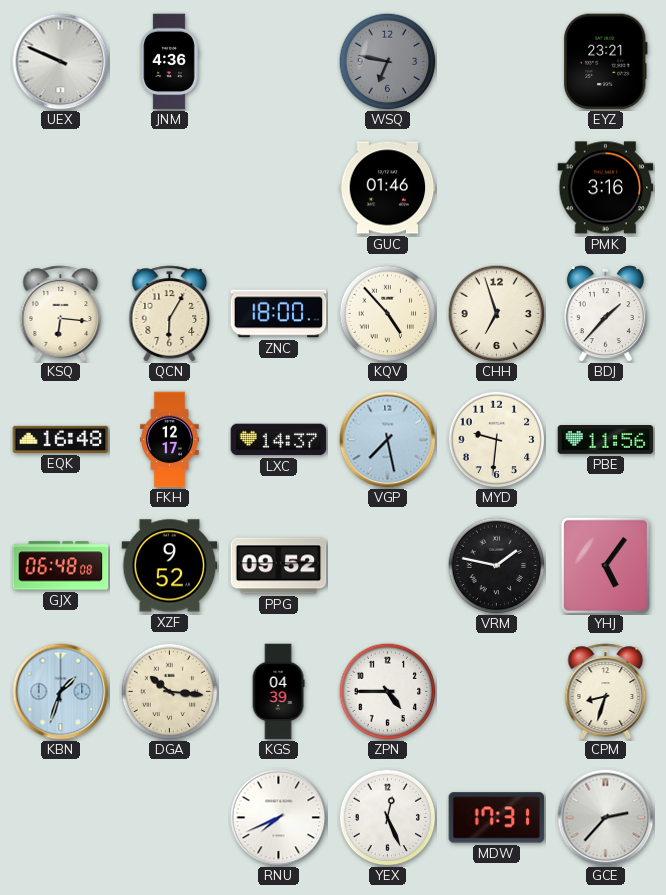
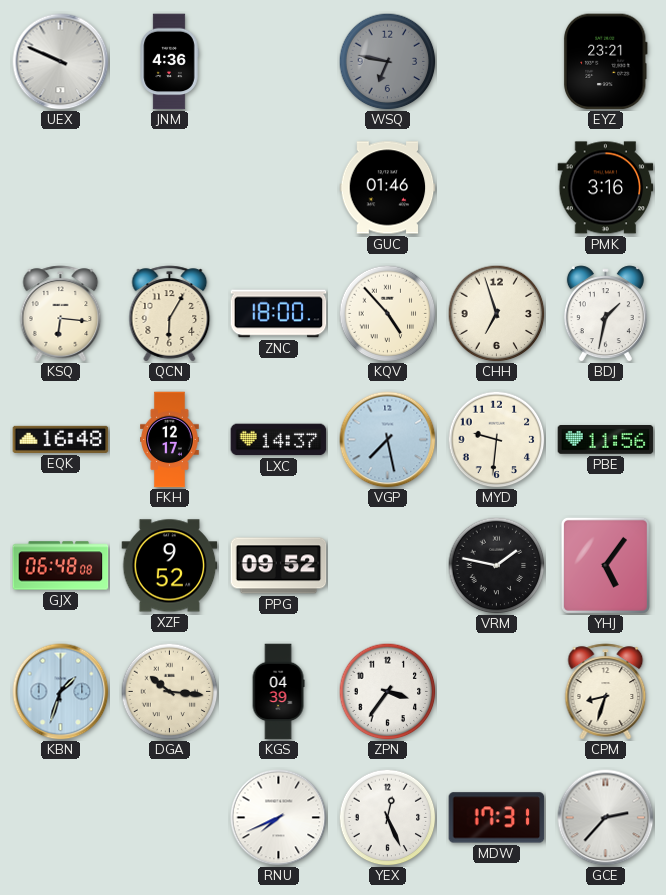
BDJ: 1:37 -> 1:32 (605, 314)
ZPN: 4:45 -> 3:36 (387, 691)
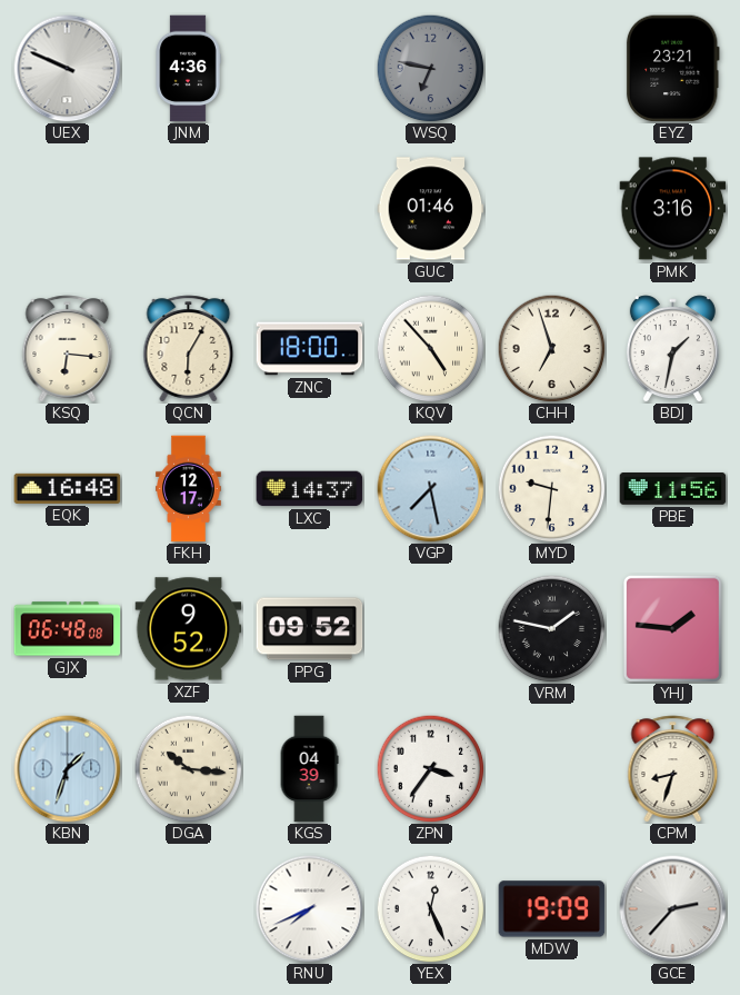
YHJ: 5:06 -> 1:46 (672, 628)
MDW: 17:31 -> 19:09 (552, 909)
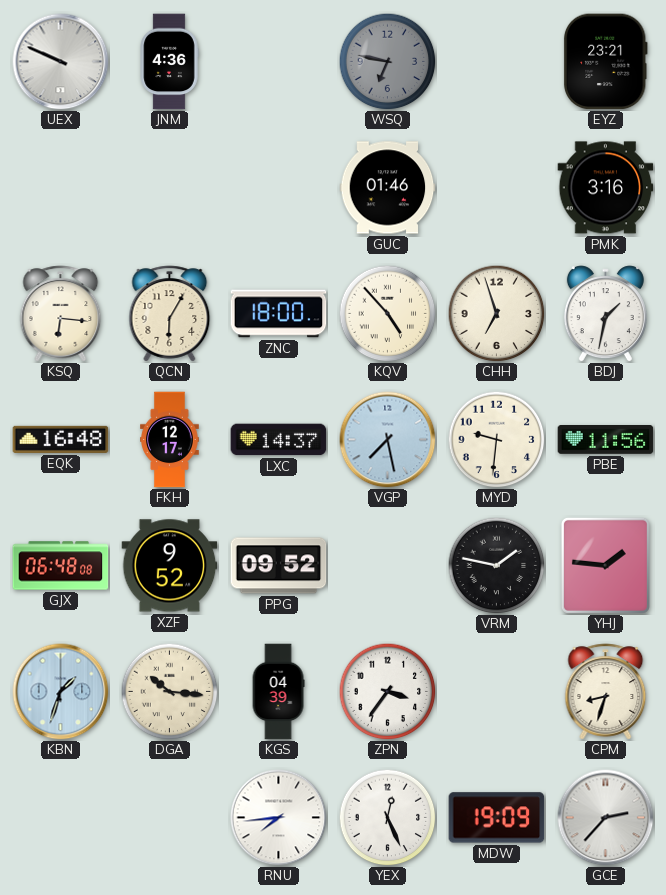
RNU: 7:41 -> 7:44 (279, 818)
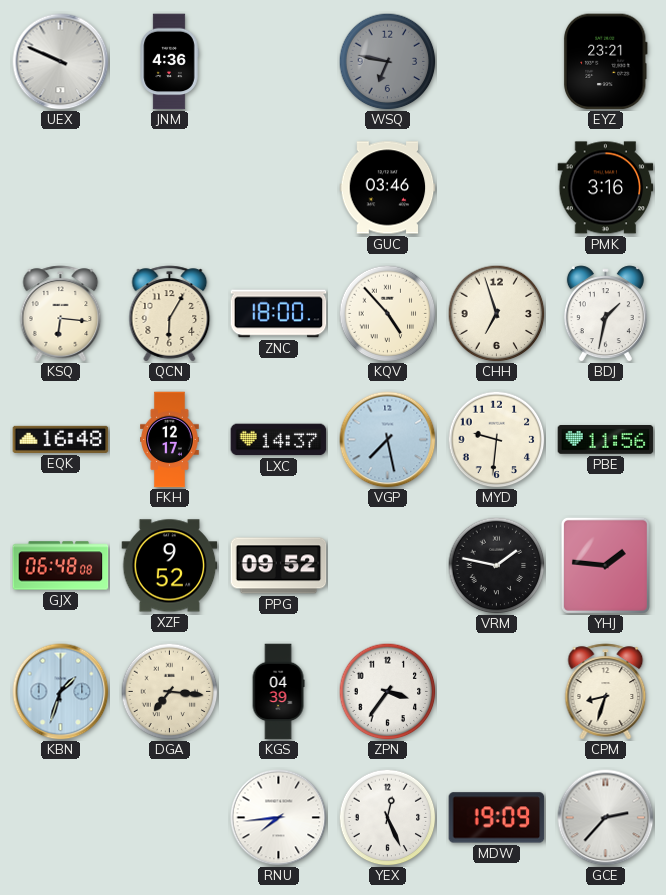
GUC: 01:46 -> 03:46 (388, 188)
DGA: 10:16 -> 7:16 (169, 691)
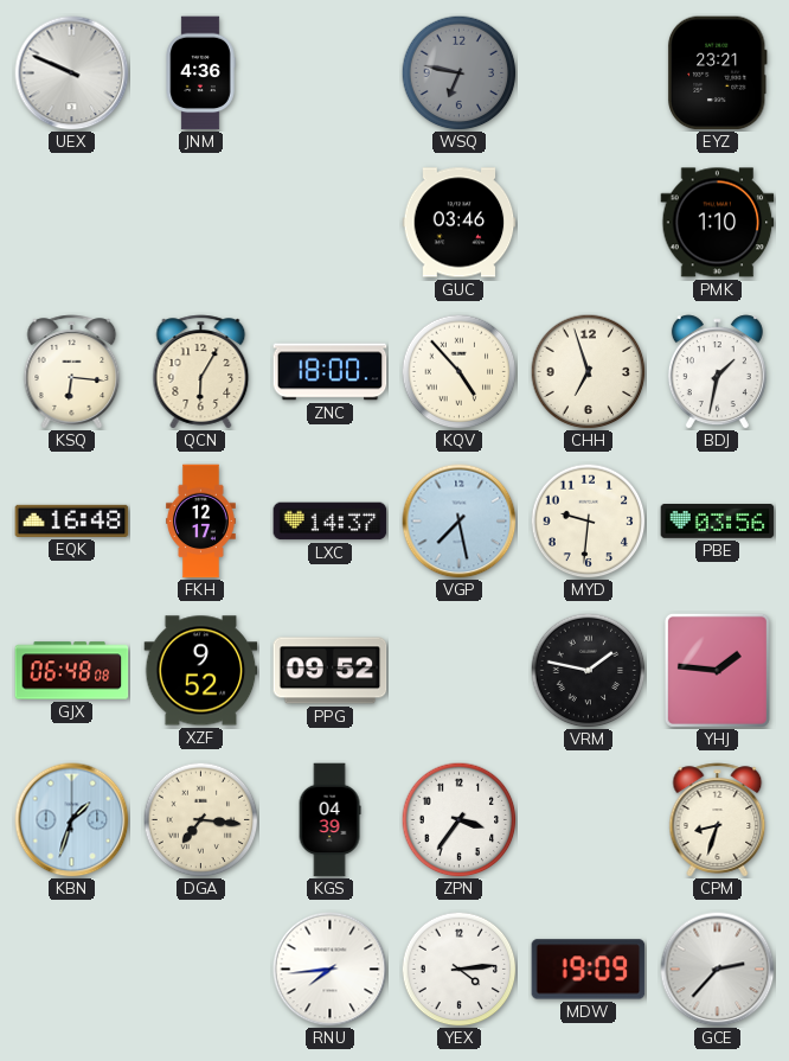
PMK: 3:16 -> 1:10 (718, 223)
PBE: 11:56 -> 03:56 (718, 522)
YEX: 12:26 -> 4:14 (458, 969)
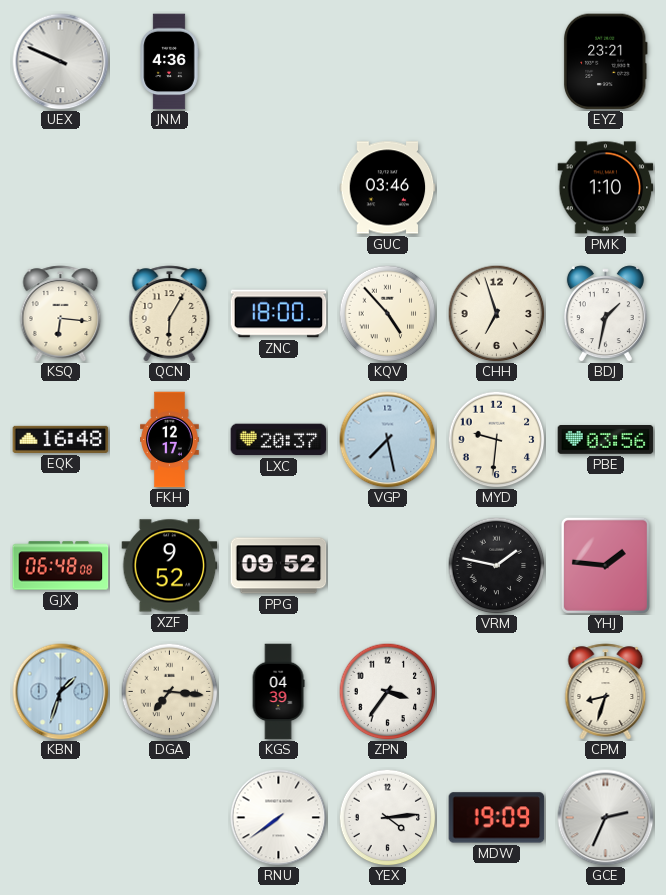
WSQ: 6:47 -> none (458, 72)
LXC: 14:37 -> 20:37 (279, 440)
RNU: 7:44 -> 7:39 (279, 818)
GCE: 2:37 -> 2:34 (606, 818)
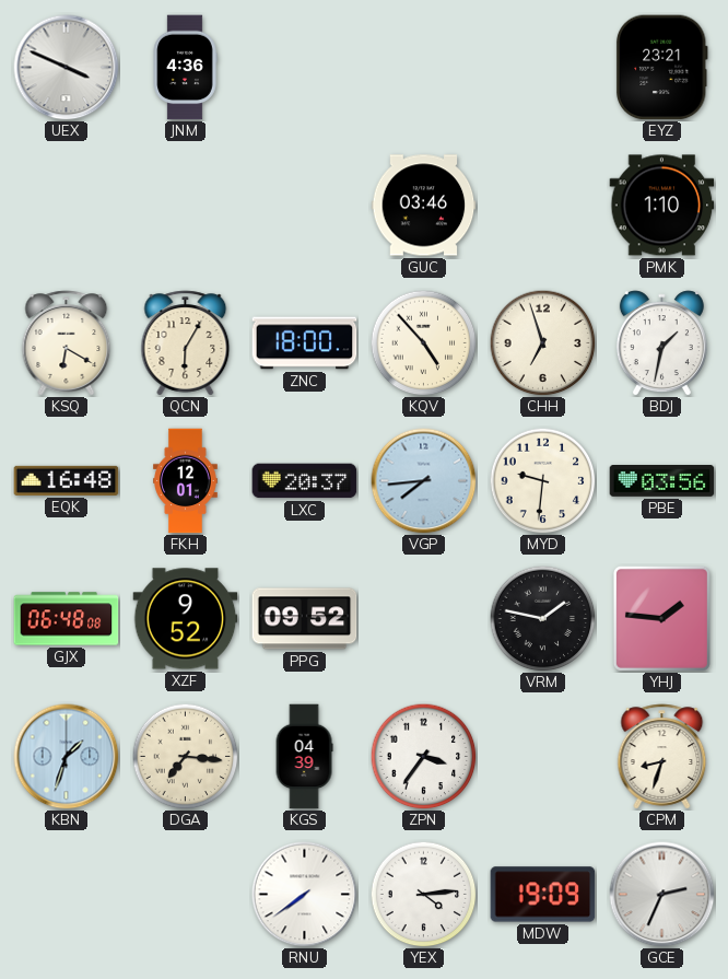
UEX: 9:49 -> 3:49 (67, 68)
KSQ: 6:16 -> 6:20 (67, 343)
FKH: 12:17 -> 12:01 (186, 481)
VGP: 7:28 -> 7:44 (424, 481)
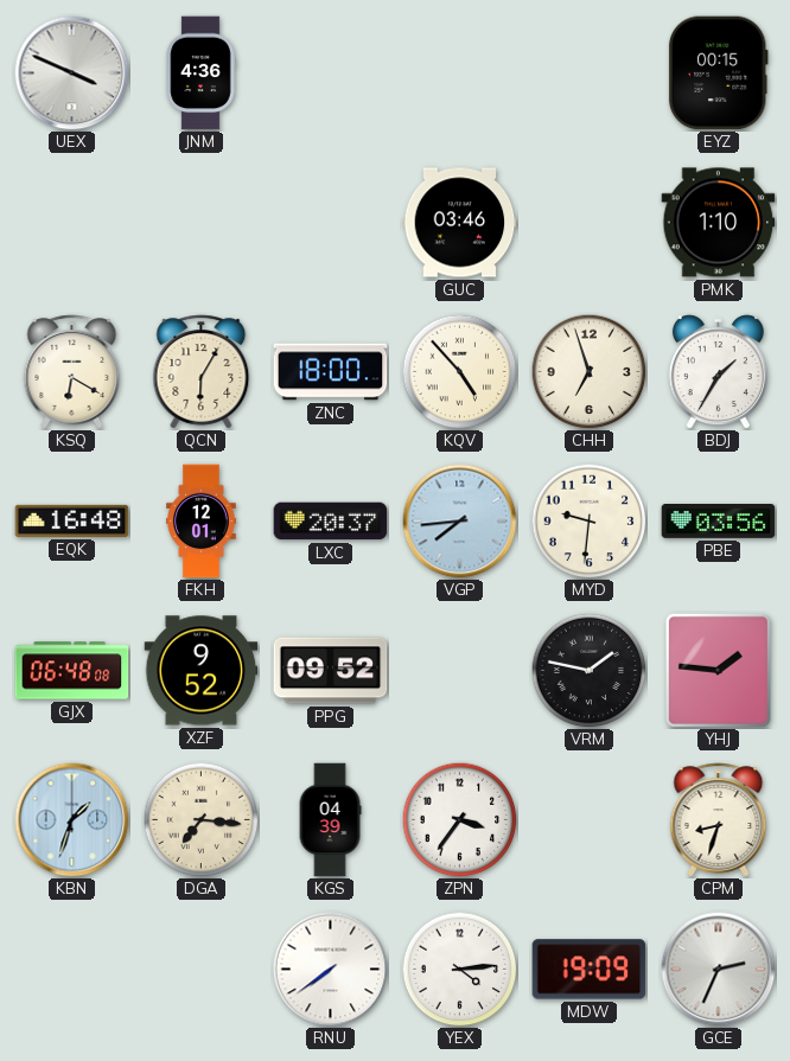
EYZ: 23:21 -> 00:15 (718, 73)
BDJ: 1:32 -> 1:35 (718, 372)
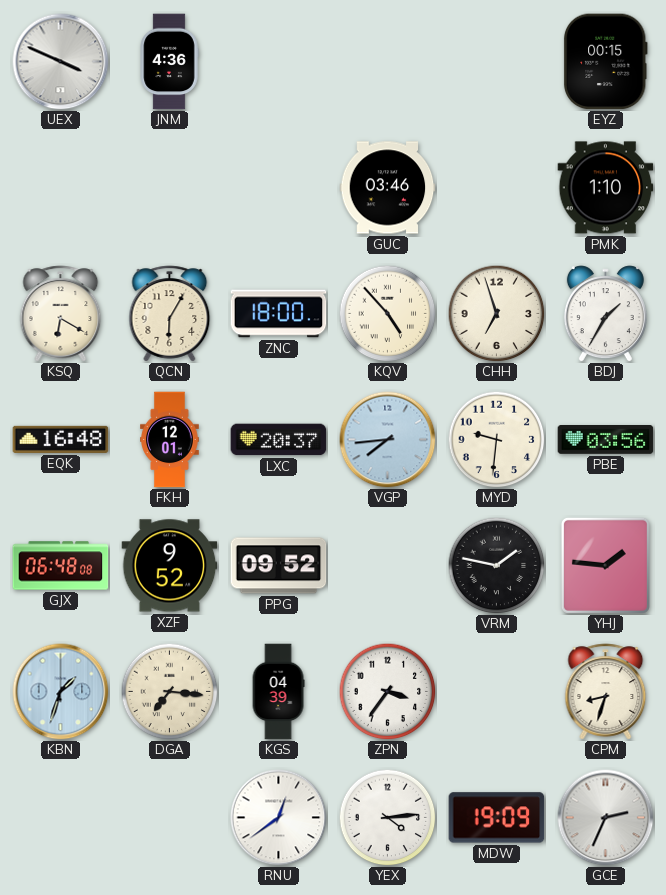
RNU: 7:39 -> 12:39 (279, 818)
